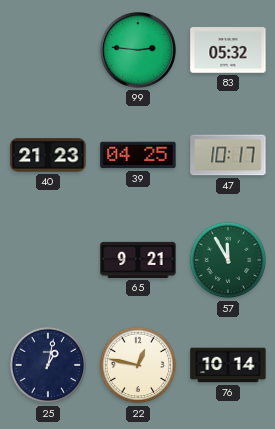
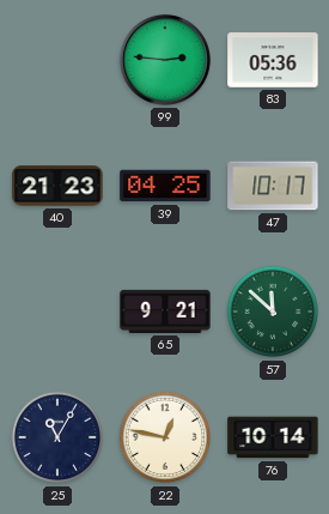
83: 05:32 -> 05:36 (273, 60)
57: 11:55 -> 11:52 (273, 312)
25: 1:02 -> 11:05 (57, 437)
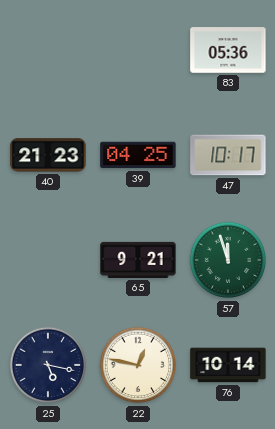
99: 2:46 -> none (165, 60)
57: 11:52 -> 11:57 (228, 260)
25: 11:05 -> 5:17 (48, 365)
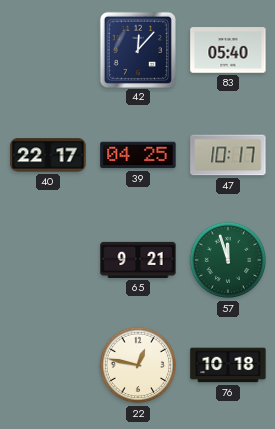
42: none -> 12:07 (137, 49)
83: 05:36 -> 05:40 (228, 50)
40: 21:23 -> 22:17 (48, 155)
25: 5:17 -> none (48, 365)
76: 10:14 -> 10:18 (228, 365)
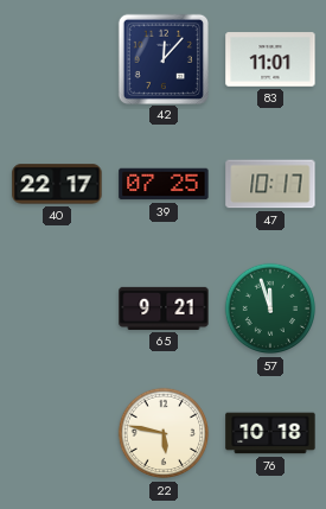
83: 05:40 -> 11:01 (270, 59)
39: 04:25 -> 07:25 (164, 184)
22: 12:47 -> 5:47 (164, 433)
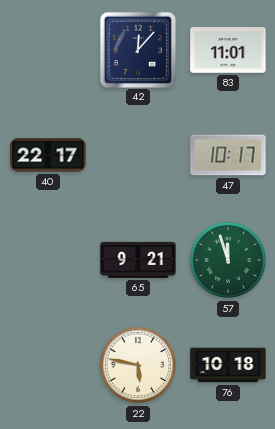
39: 07:25 -> none (164, 184)
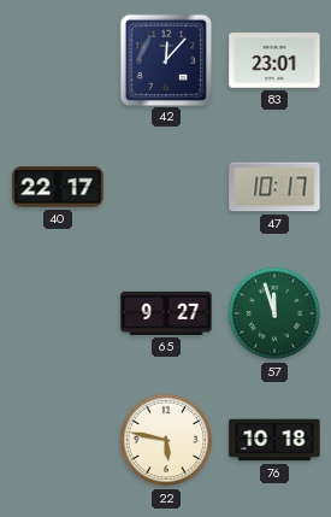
83: 11:01 -> 23:01 (274, 60)
65: 9:21 -> 9:27 (166, 313)
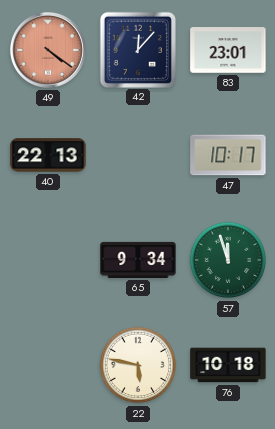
49: none -> 4:21 (48, 50)
40: 22:17 -> 22:13 (48, 155)
65: 9:27 -> 9:34 (138, 260)
